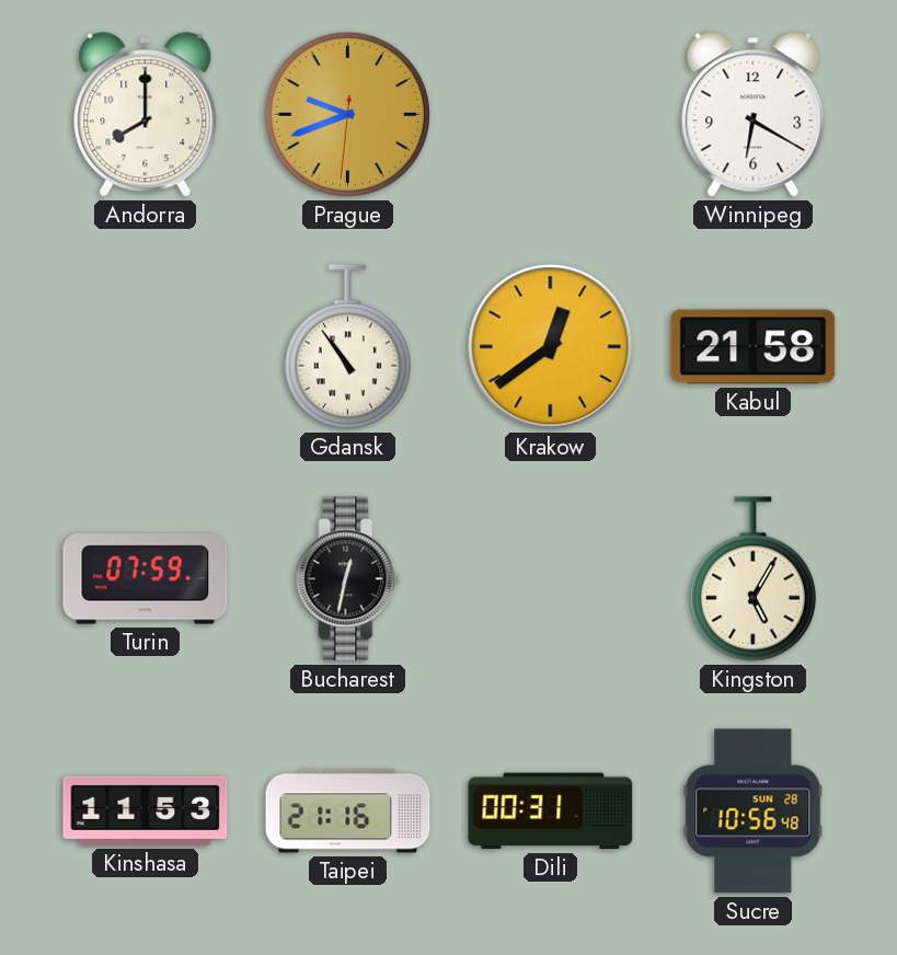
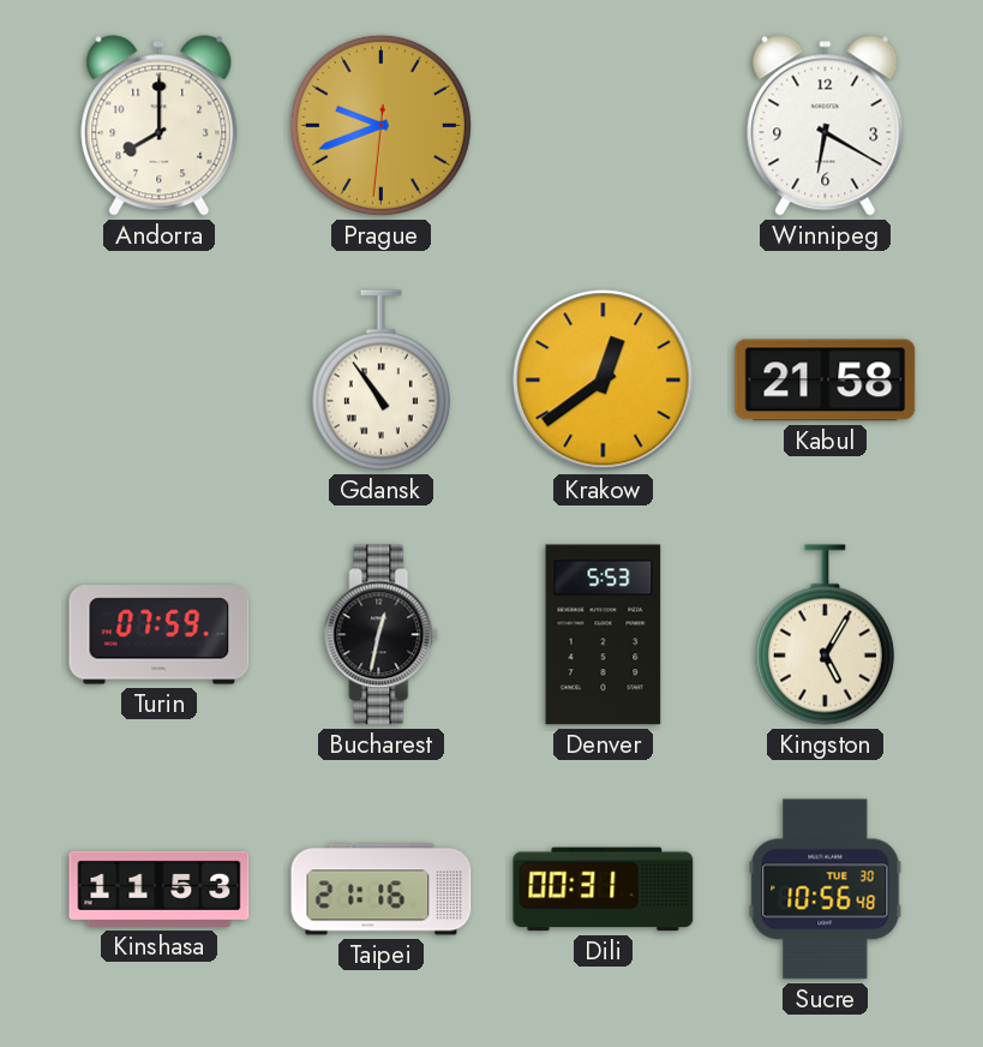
Denver: none -> 5:53 (604, 635)
Sucre date: SUN 28 -> TUE 30 (826, 890)
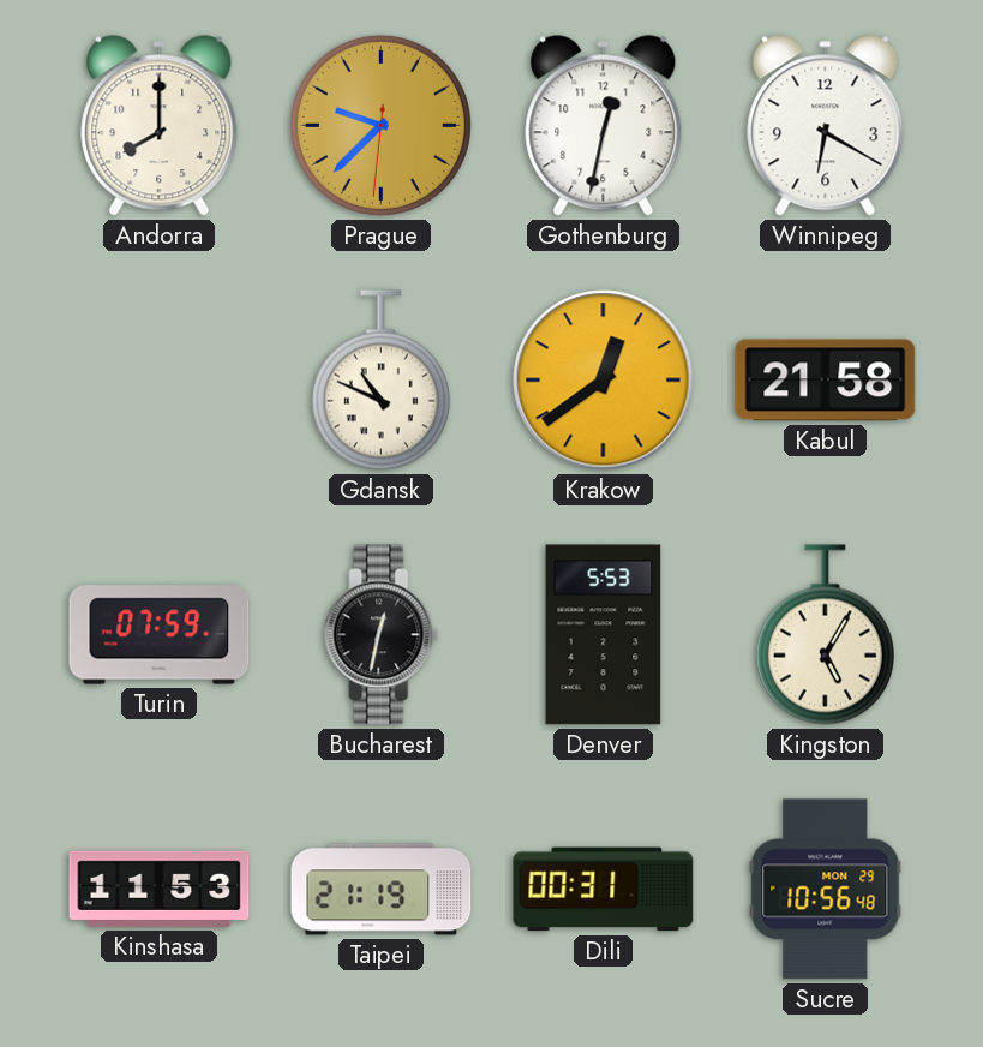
Prague: 9:41 -> 9:37 (380, 125)
Gothenburg: none -> 12:32 (604, 126)
Gdansk: 10:54 -> 10:49 (380, 381)
Taipei: 21:16 -> 21:19 (382, 890)
Sucre date: TUE 30 -> MON 29 (826, 890)
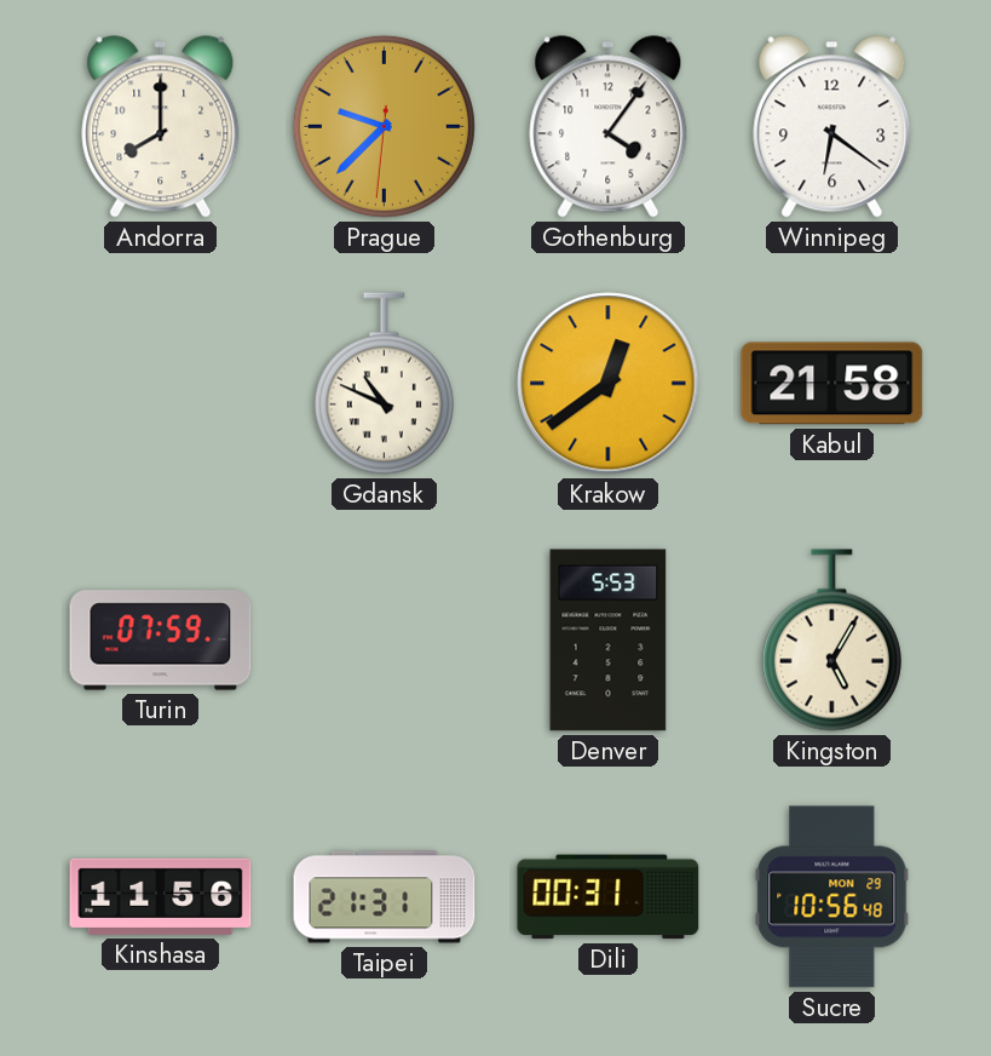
Gothenburg: 12:32 -> 4:06 (609, 127)
Winnipeg: 6:20 -> 6:21 (832, 127)
Bucharest: 12:32 -> none (382, 635)
Kinshasa: 11:53 -> 11:56 (161, 896)
Taipei: 21:19 -> 21:31 (385, 897)
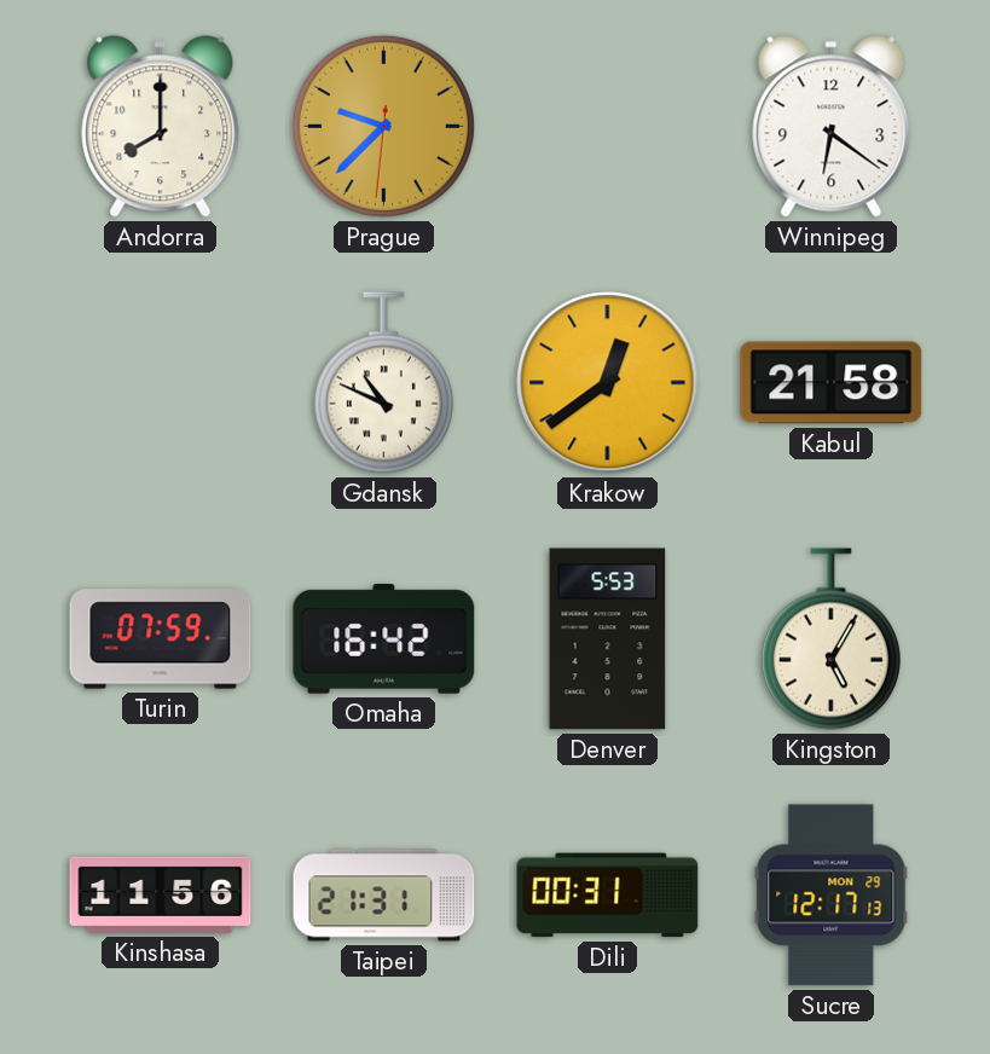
Gothenburg: 4:06 -> none (609, 127)
Omaha: none -> 16:42 (384, 639)
Sucre: 10:56 -> 12:17 (832, 896)
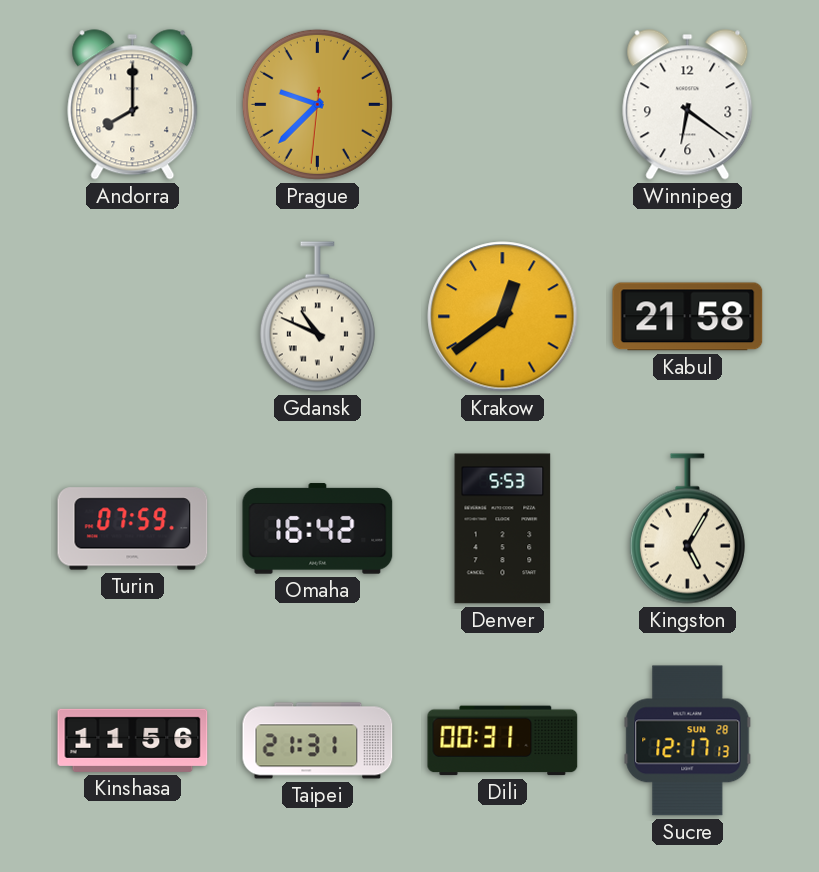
Sucre date: MON 29 -> SUN 28 (688, 741)
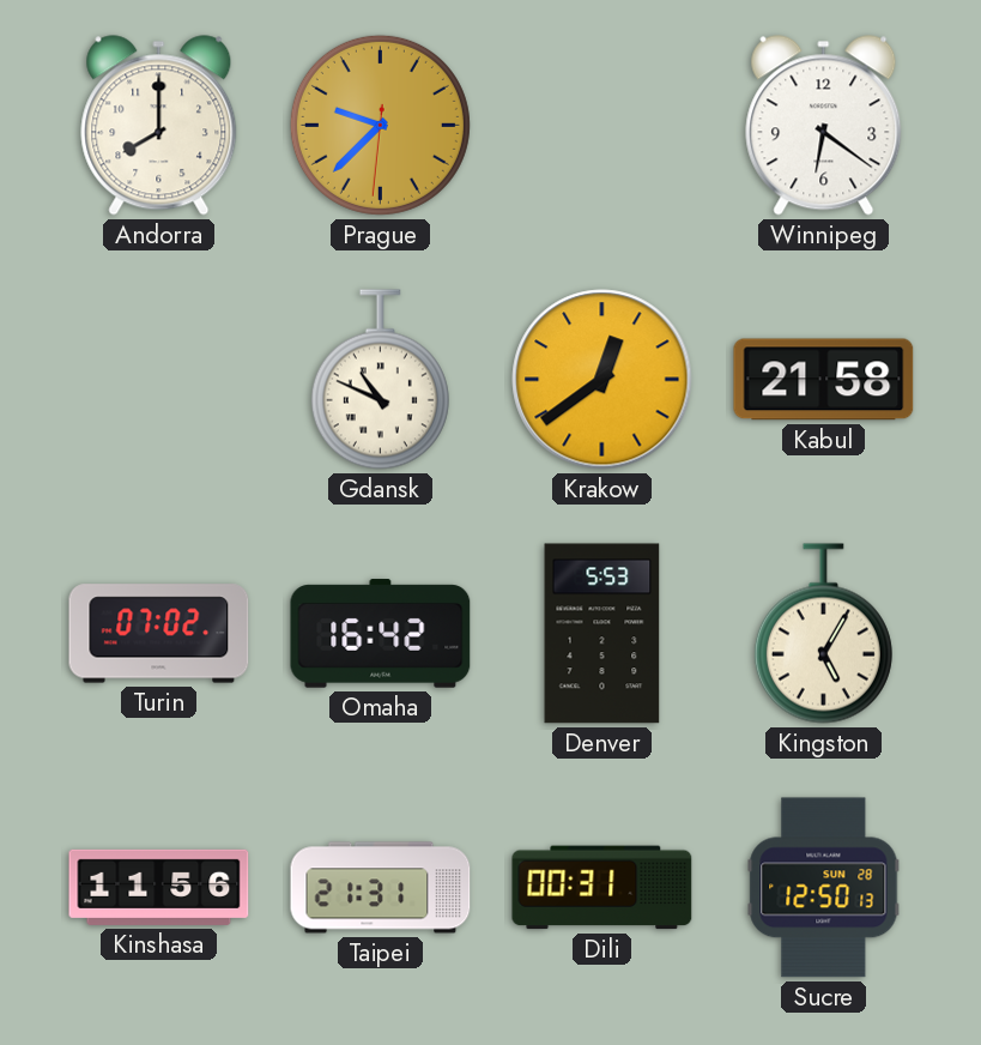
Turin: 07:59 -> 07:02 (159, 634)
Sucre: 12:17 -> 12:50 (824, 888)
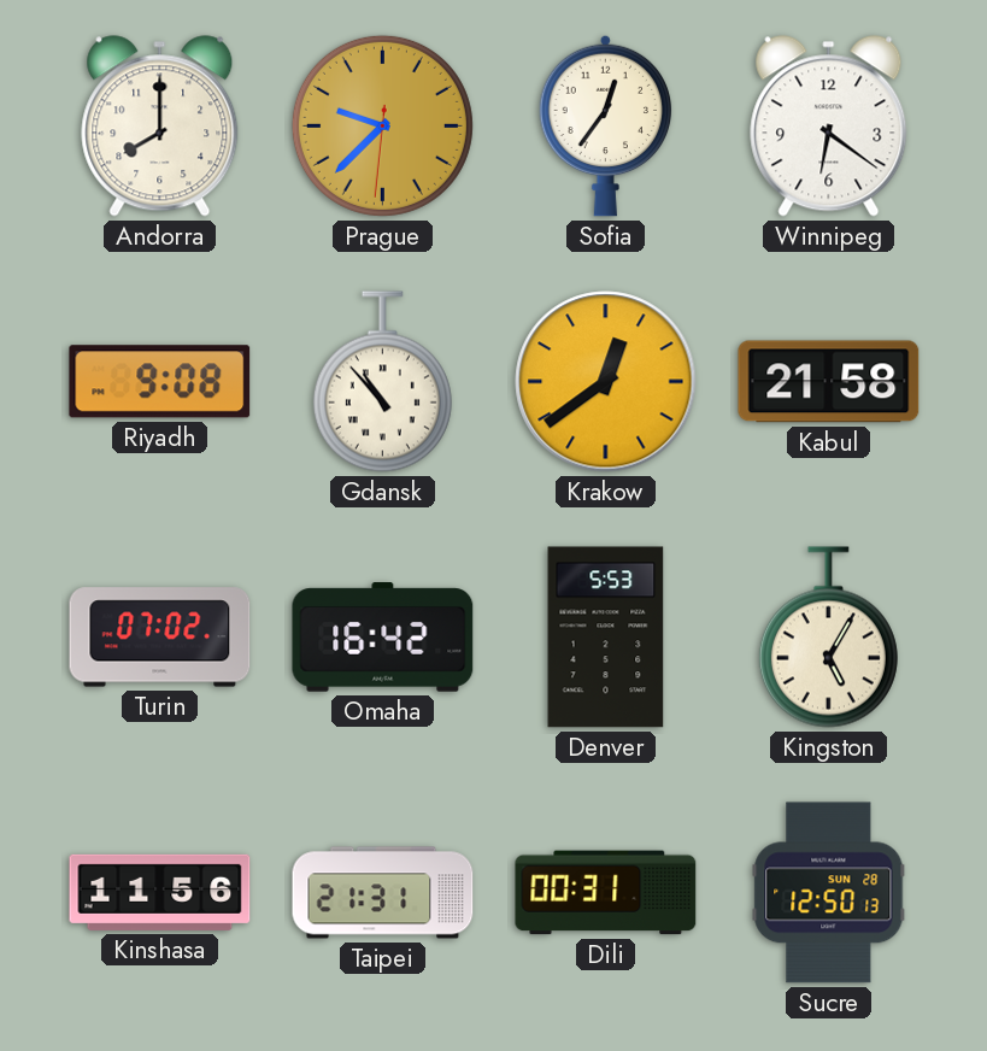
Sofia: none -> 12:36 (606, 125)
Riyadh: none -> 9:08 (160, 382)
Gdansk: 10:49 -> 10:53 (382, 382)
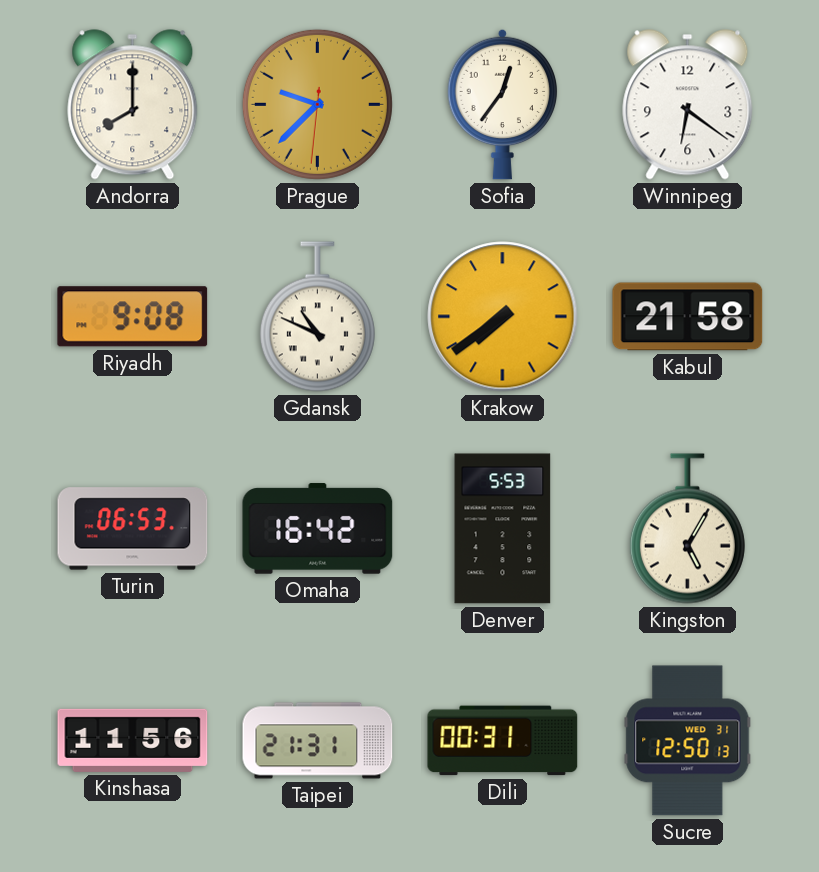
Gdansk: 10:53 -> 10:49 (317, 317)
Krakow: 12:39 -> 7:39 (503, 317)
Turin: 07:02 -> 06:53 (133, 529)
Sucre date: SUN 28 -> WED 31 (688, 741)
